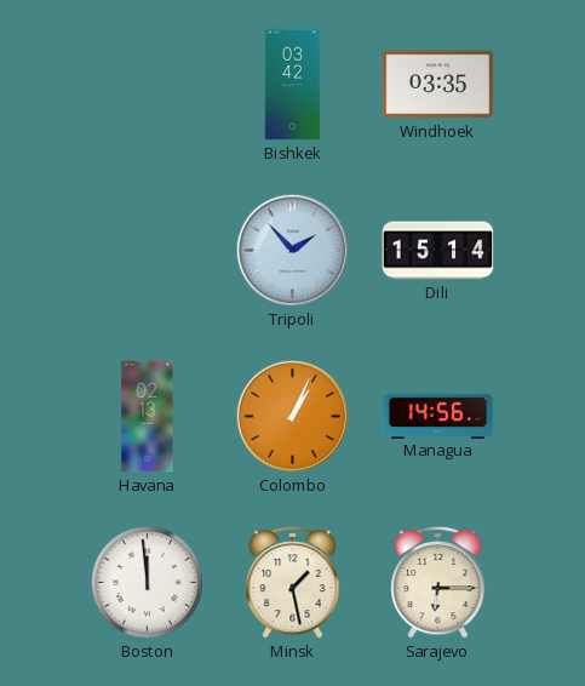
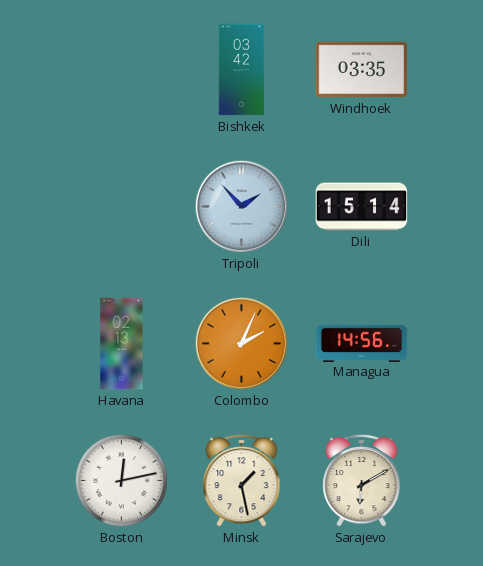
Colombo: 1:04 -> 2:04 (241, 343)
Boston: 11:59 -> 12:13 (121, 480)
Sarajevo: 6:15 -> 6:10 (362, 480)
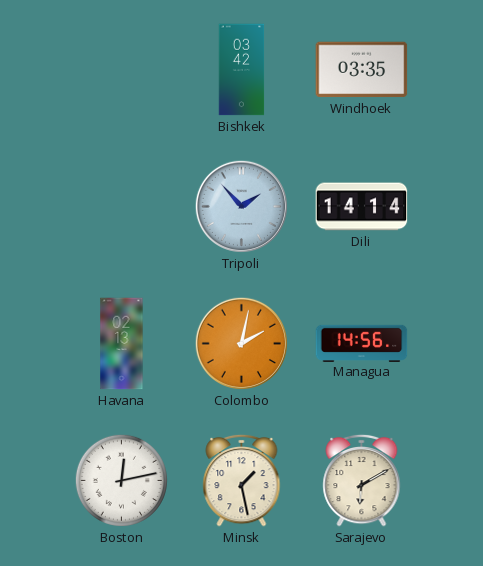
Dili: 15:14 -> 14:14 (362, 207)
Colombo: 2:04 -> 2:02 (241, 343)
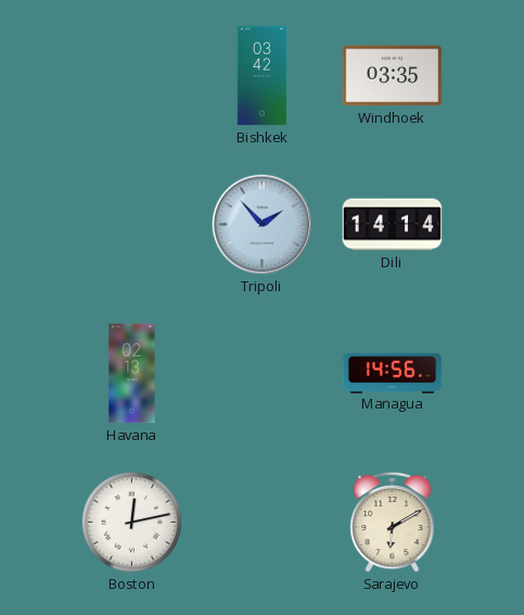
Colombo: 2:02 -> none (241, 343)
Minsk: 1:28 -> none (242, 480)
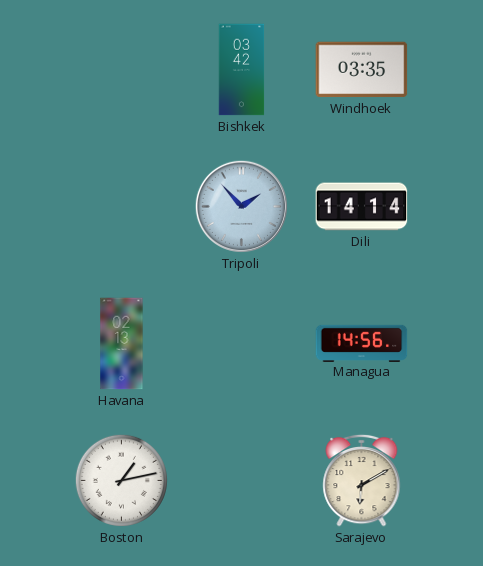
Boston: 12:13 -> 1:13 (121, 480)
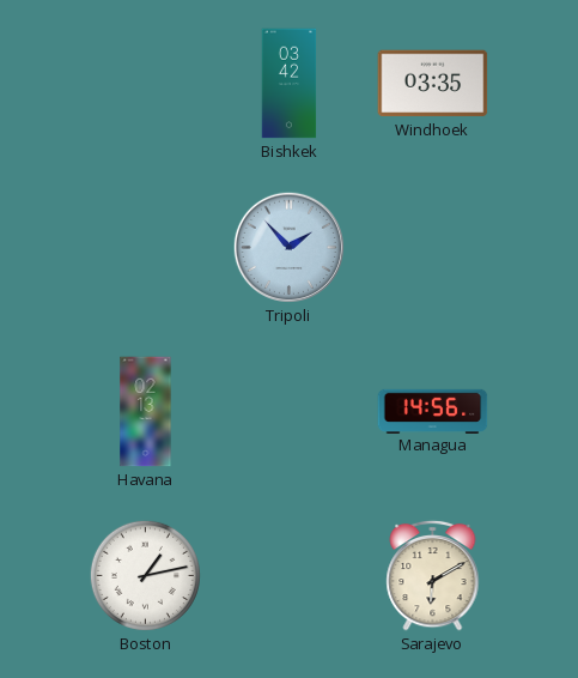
Dili: 14:14 -> none (362, 207)
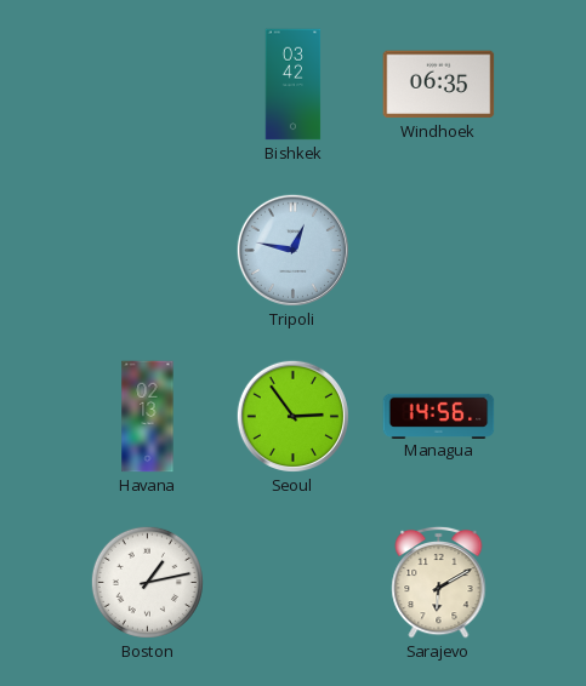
Windhoek: 03:35 -> 06:35 (439, 85)
Tripoli: 1:53 -> 12:47 (292, 250)
Seoul: none -> 2:54 (292, 416)
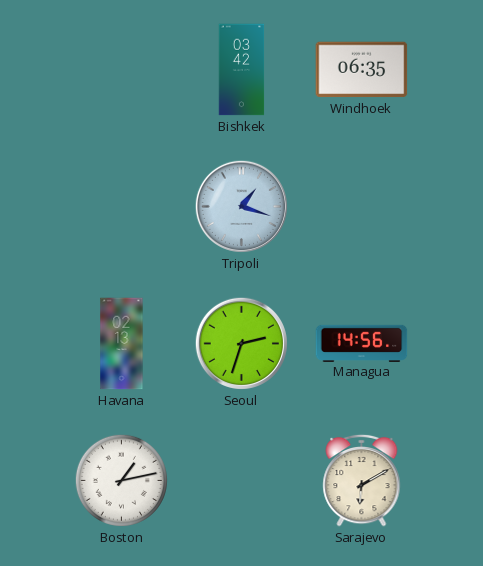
Tripoli: 12:47 -> 1:18 (241, 206)
Seoul: 2:54 -> 2:33 (241, 343)
